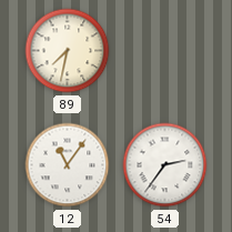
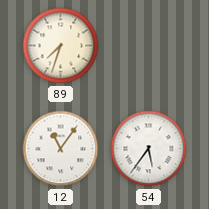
89: 7:32 -> 7:33 (61, 46)
54: 2:36 -> 5:36 (149, 149)
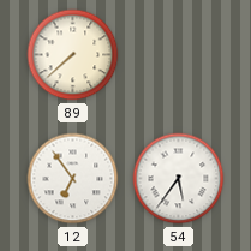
89: 7:33 -> 7:38 (73, 55)
12: 11:06 -> 6:54 (73, 179)
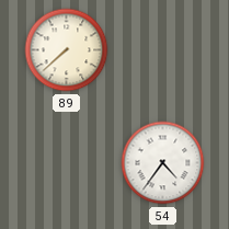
12: 6:54 -> none (73, 179)
54: 5:36 -> 4:36 (163, 163)
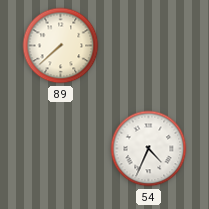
54: 4:36 -> 4:34 (149, 149)
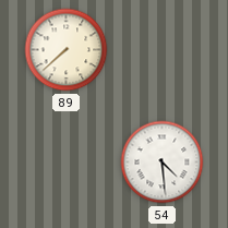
54: 4:34 -> 4:29 (163, 163)
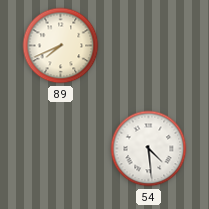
89: 7:38 -> 7:41 (61, 46)
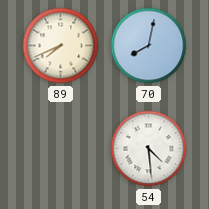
70: none -> 8:02 (149, 46)
